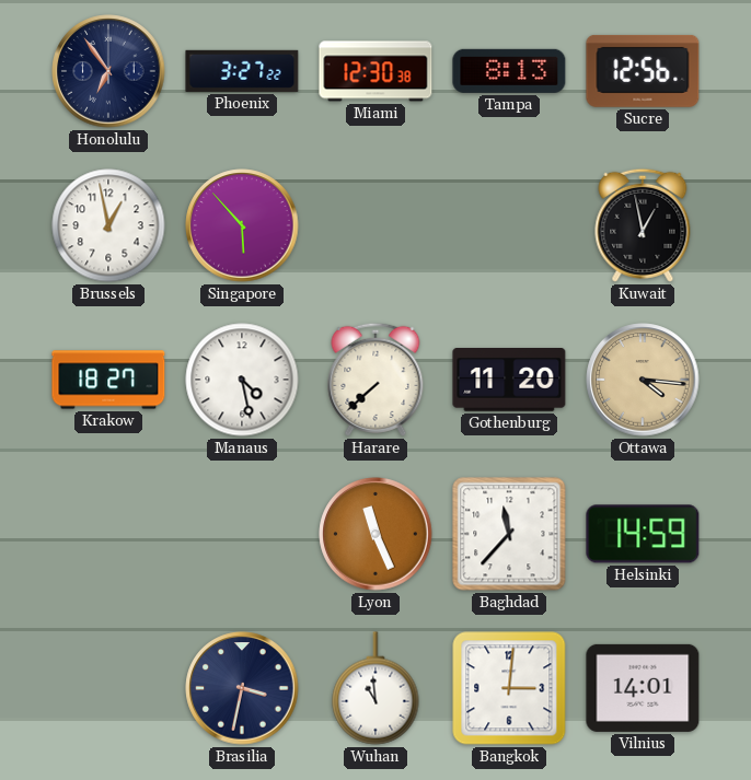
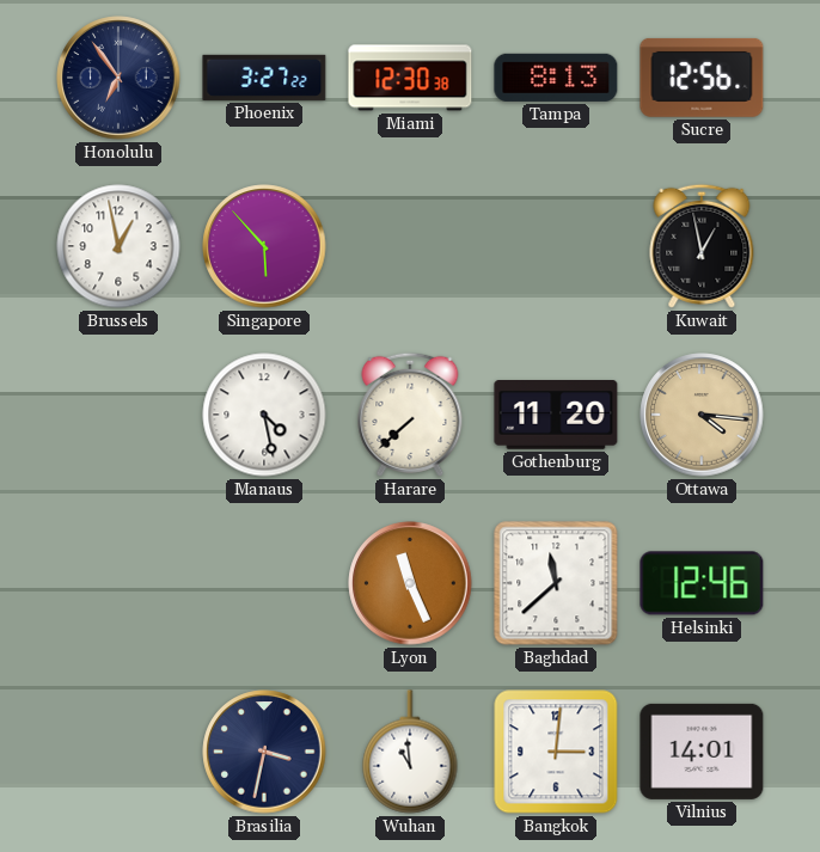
Krakow: 18:27 -> none (108, 380)
Baghdad: 11:37 -> 11:38 (556, 583)
Helsinki: 14:59 -> 12:46 (702, 583)
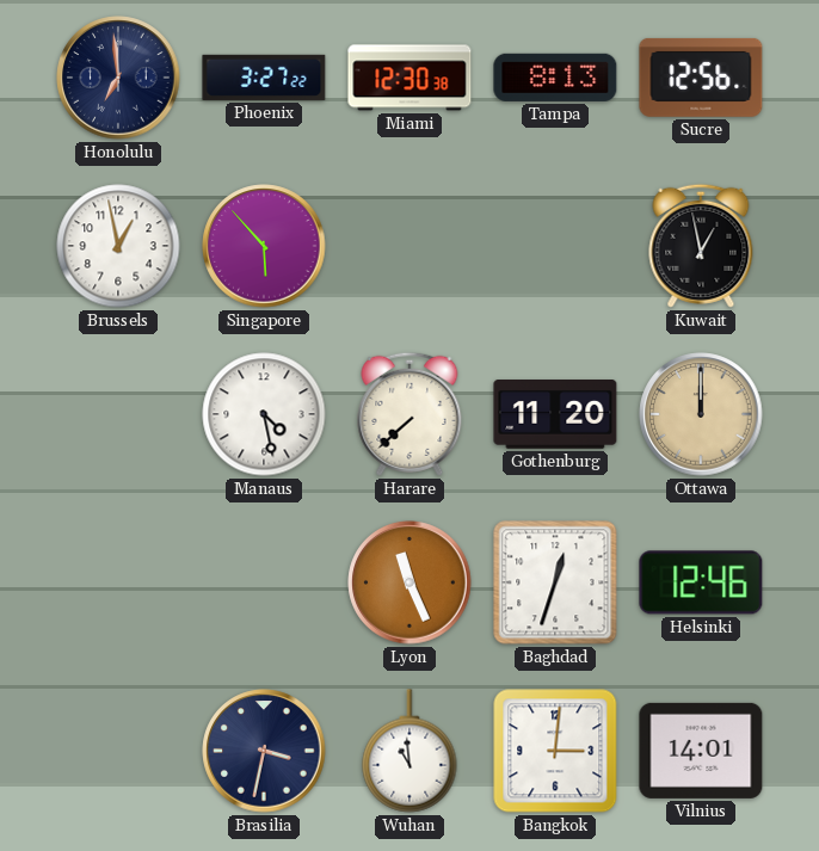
Honolulu: 6:54 -> 6:59 (118, 78)
Ottawa: 4:16 -> 12:00 (701, 414)
Baghdad: 11:38 -> 12:33 (555, 582)
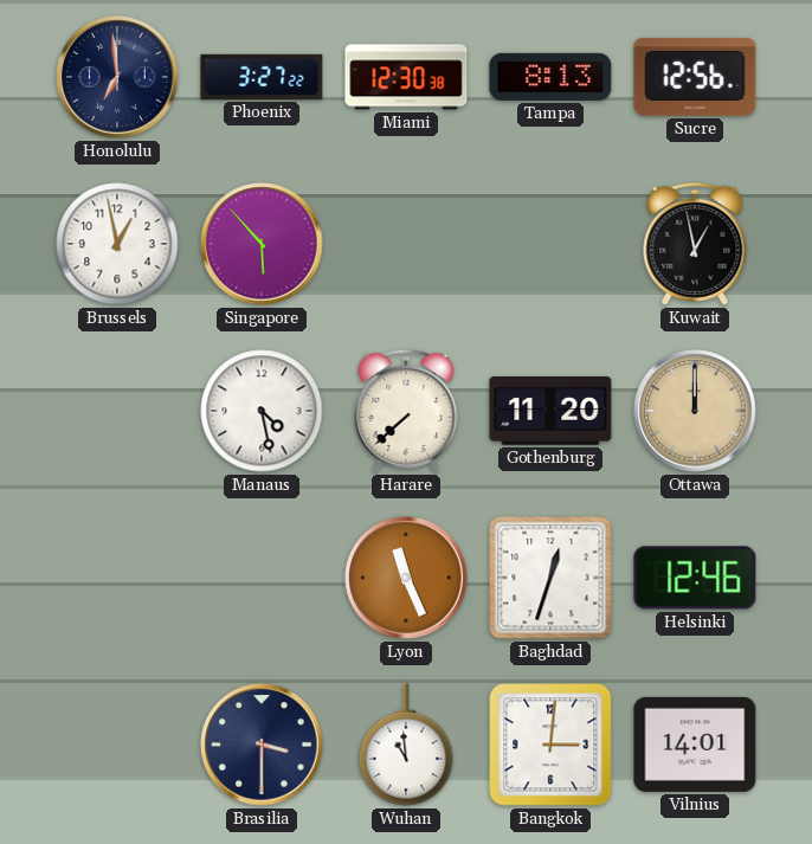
Brasilia: 3:32 -> 3:30 (262, 745)
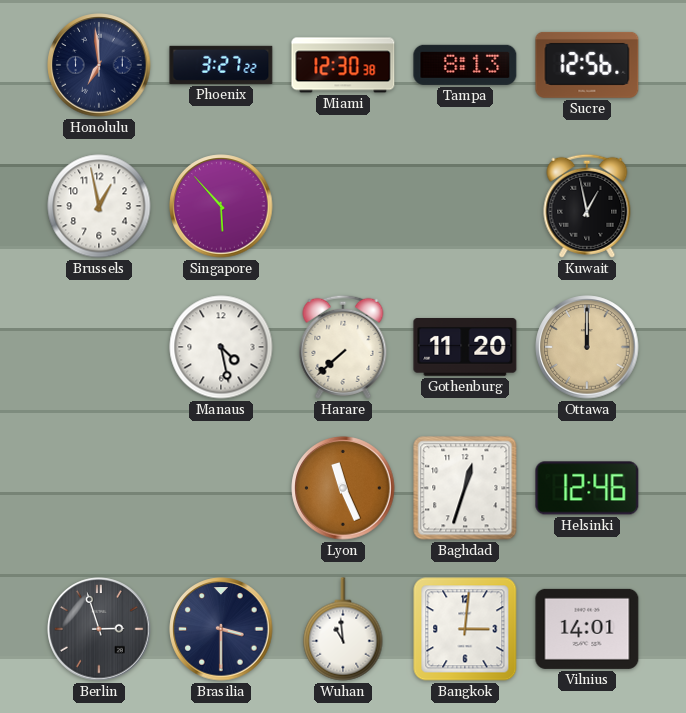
Berlin: none -> 2:57 (99, 629)
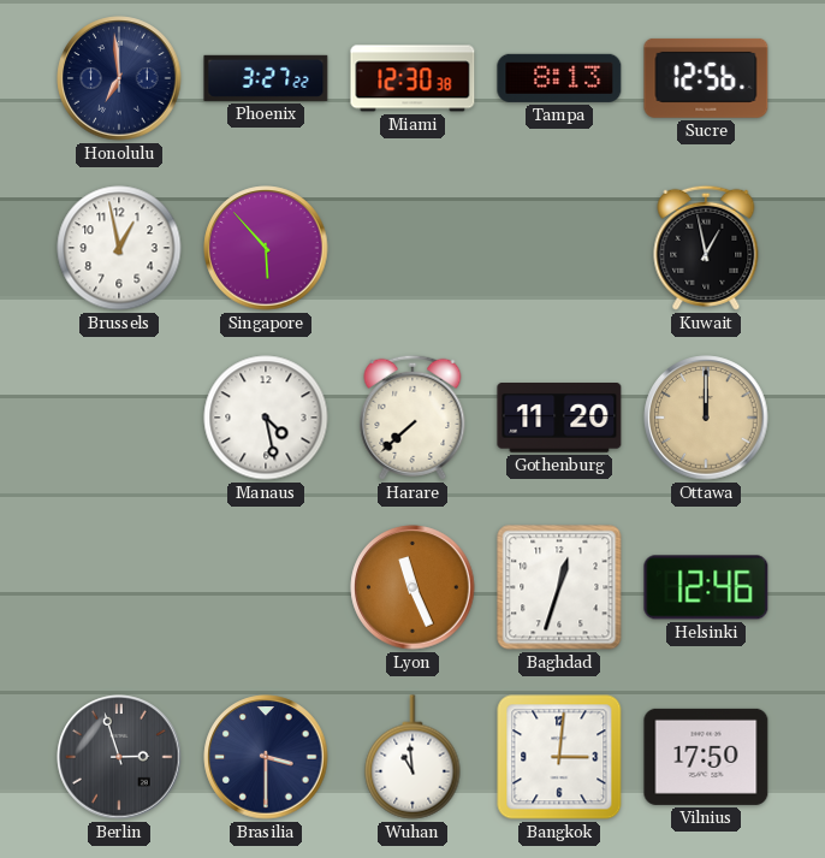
Vilnius: 14:01 -> 17:50 (706, 757)
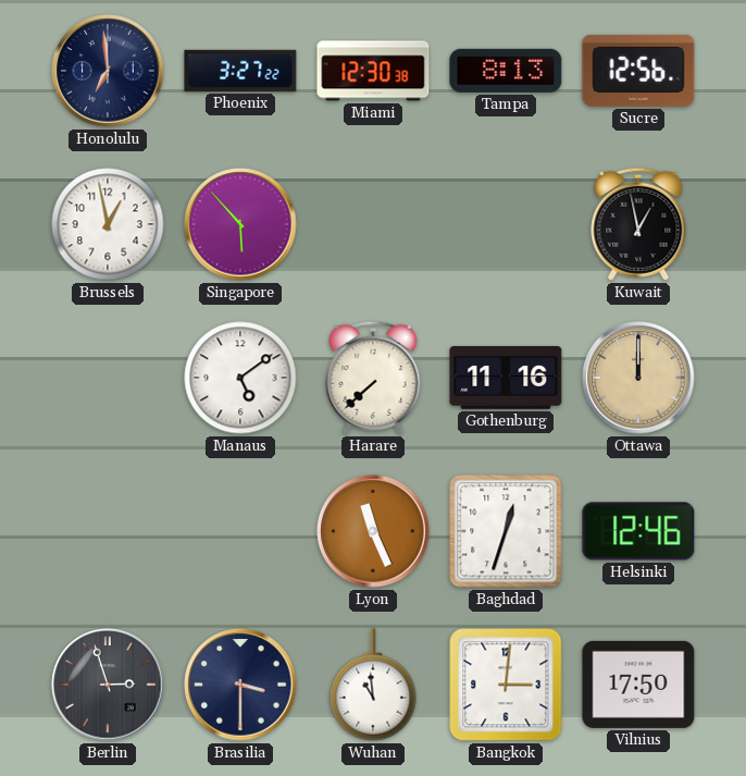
Manaus: 4:28 -> 5:09 (240, 378)
Gothenburg: 11:20 -> 11:16 (506, 379)
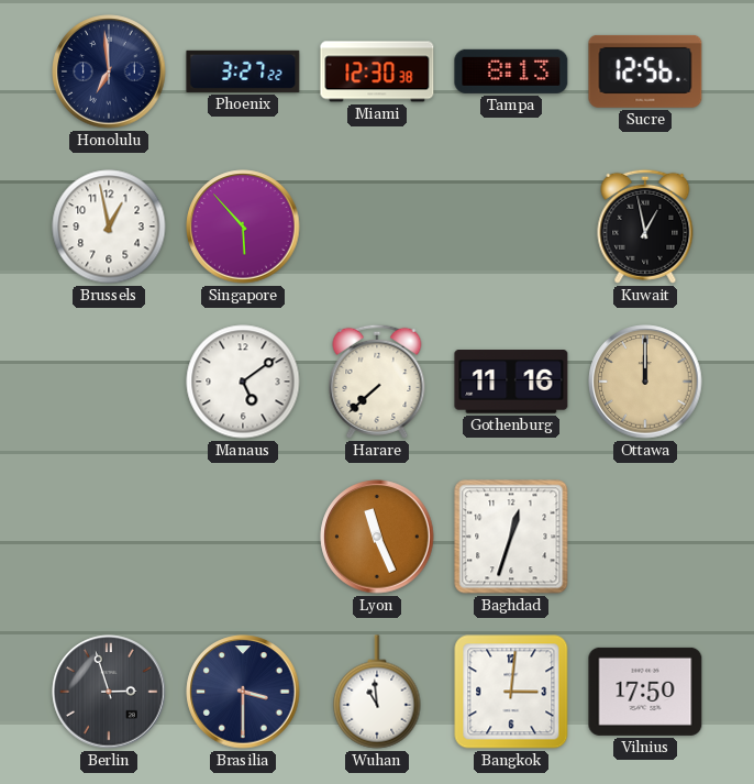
Helsinki: 12:46 -> none (638, 531)
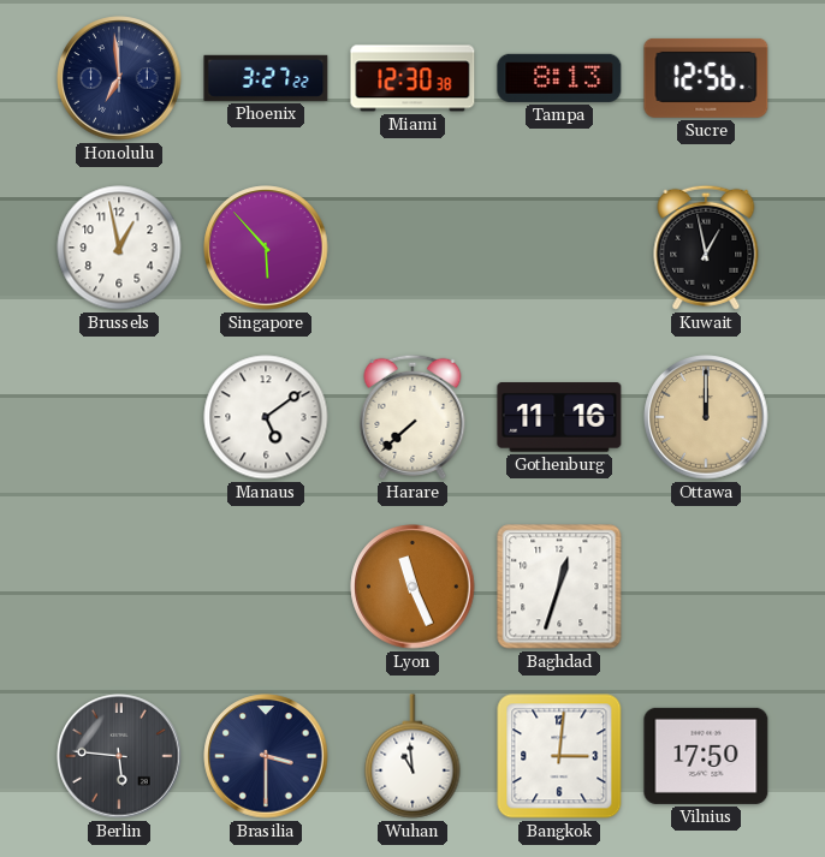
Berlin: 2:57 -> 5:46 (119, 756)
